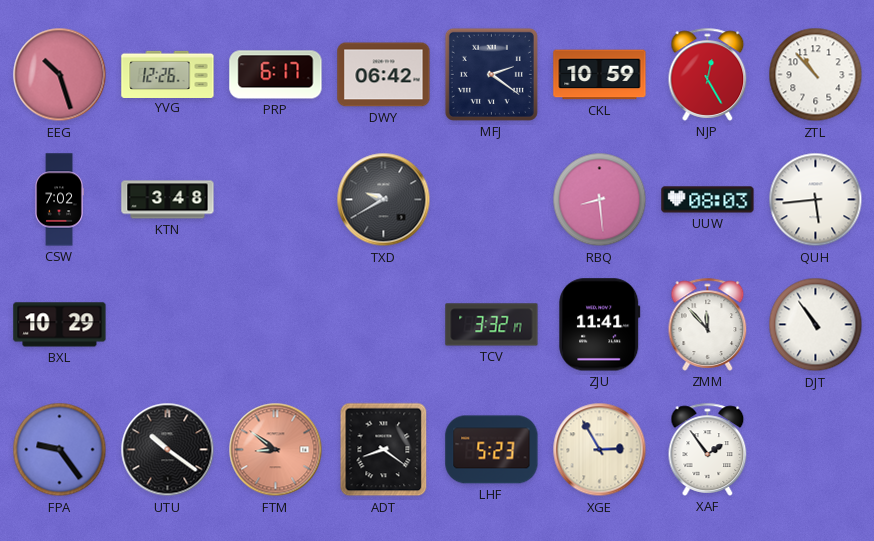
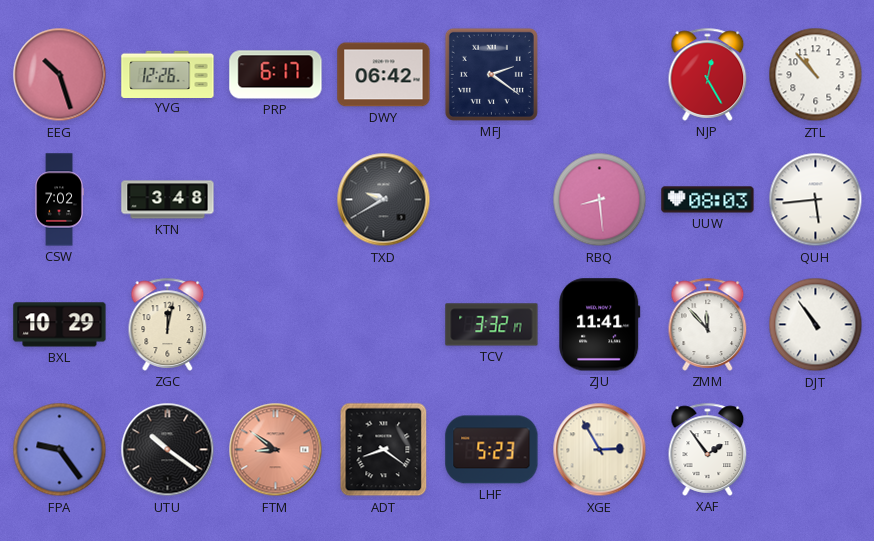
CKL: 10:59 -> none (600, 75)
ZGC: none -> 12:02 (168, 324)
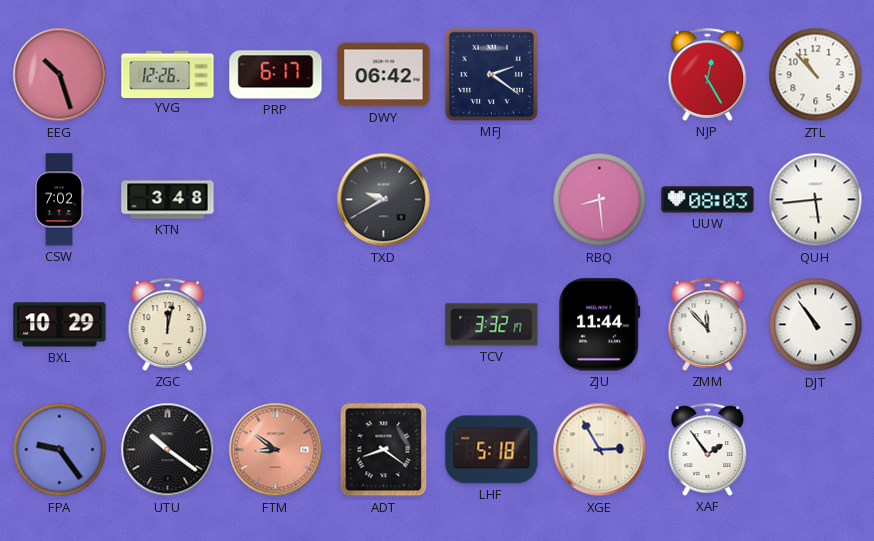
ZJU: 11:41 -> 11:44 (600, 325)
LHF: 5:23 -> 5:18 (492, 450)
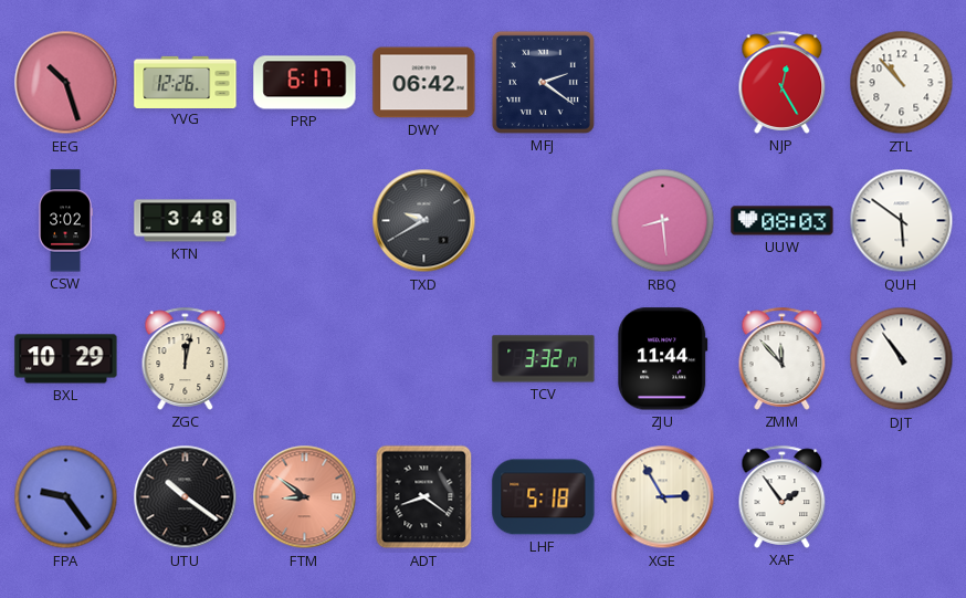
CSW: 7:02 -> 3:02 (65, 221)
QUH: 5:44 -> 5:51 (902, 221)
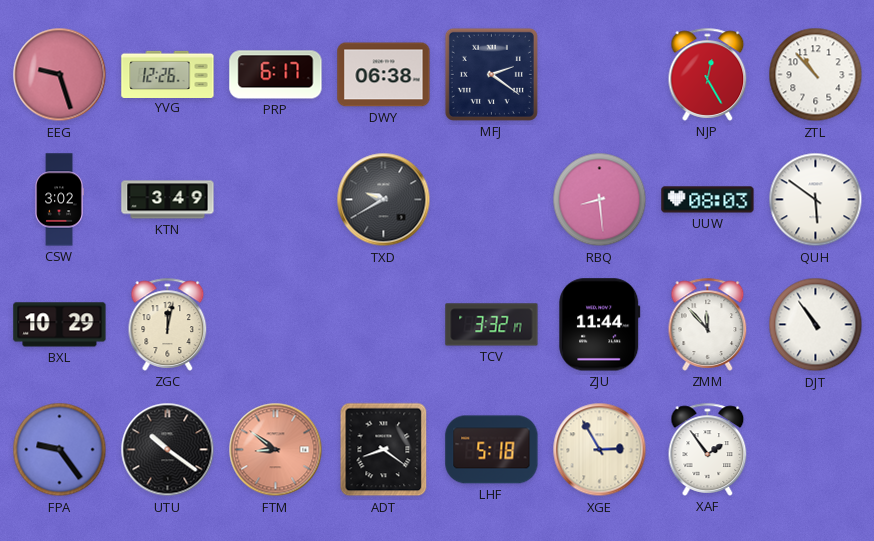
EEG: 10:27 -> 9:27 (60, 75)
DWY: 06:42 -> 06:38 (384, 75)
KTN: 3:48 -> 3:49 (168, 200)
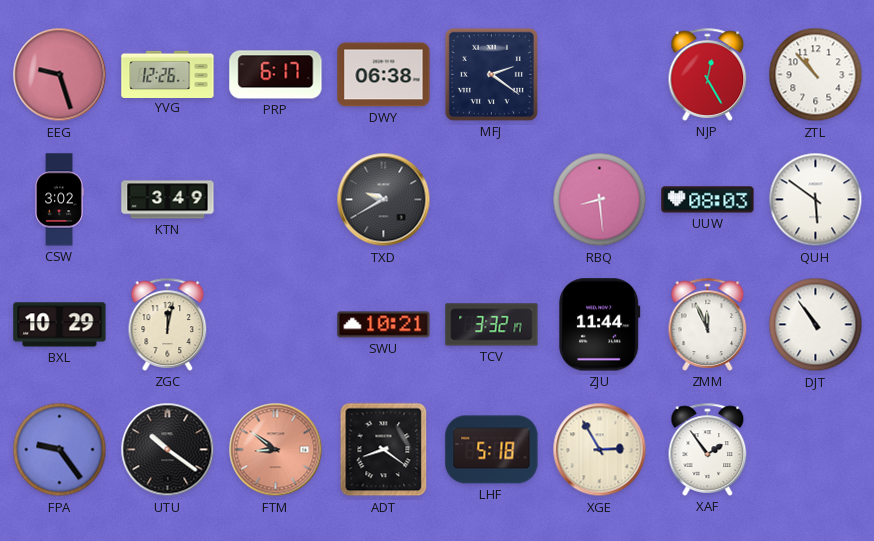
SWU: none -> 10:21 (384, 325)
ZMM: 11:53 -> 11:56 (708, 324)
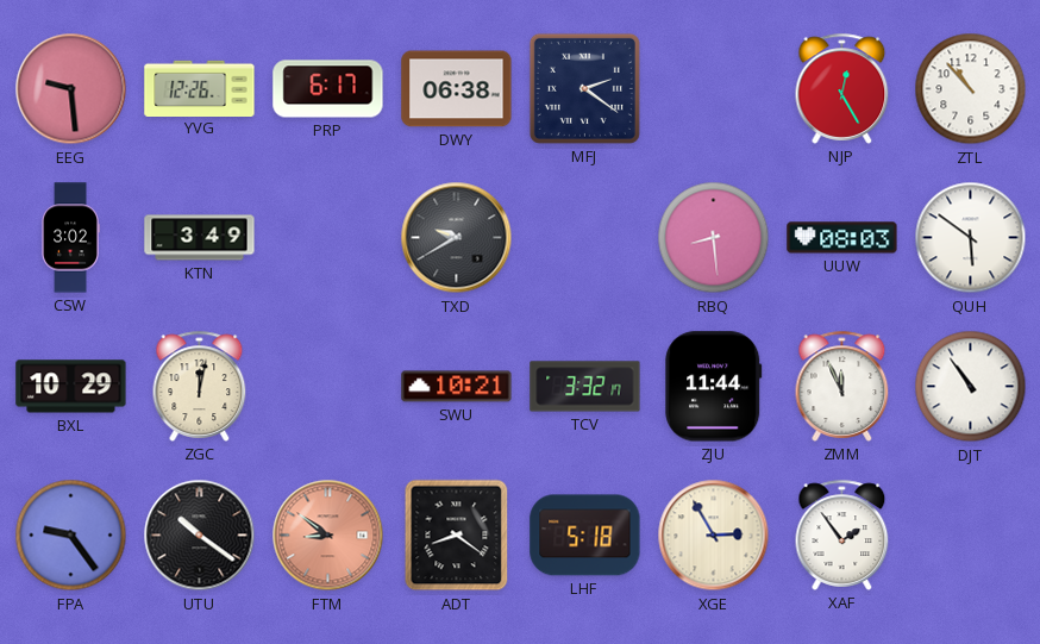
EEG: 9:27 -> 9:29 (71, 89)
